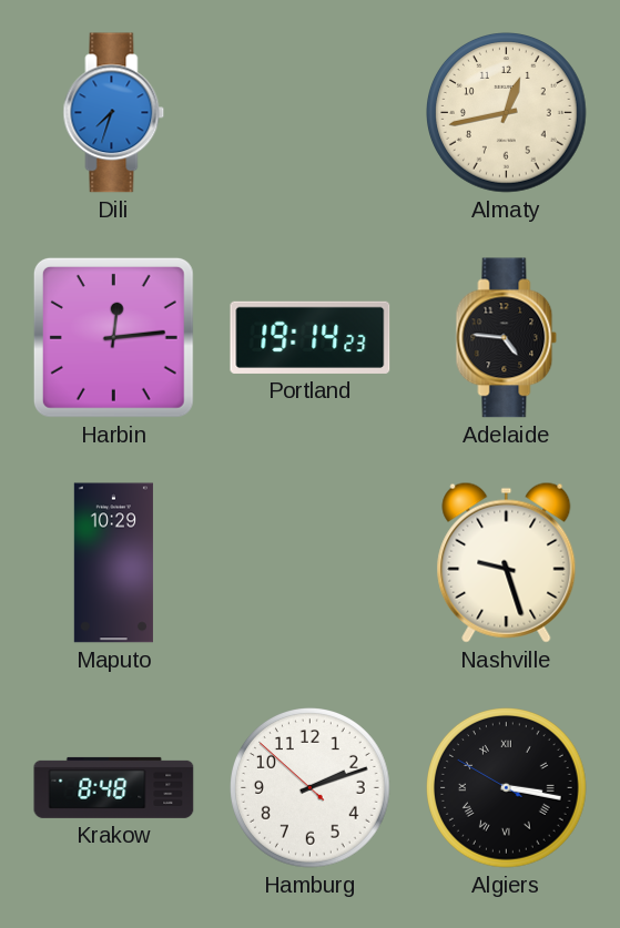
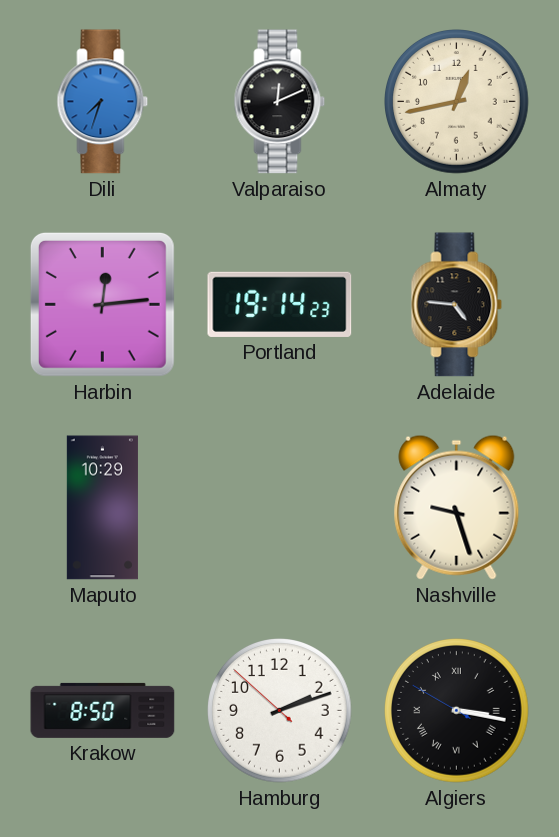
Valparaiso: none -> 12:11 (280, 102)
Krakow: 8:48 -> 8:50 (103, 710)
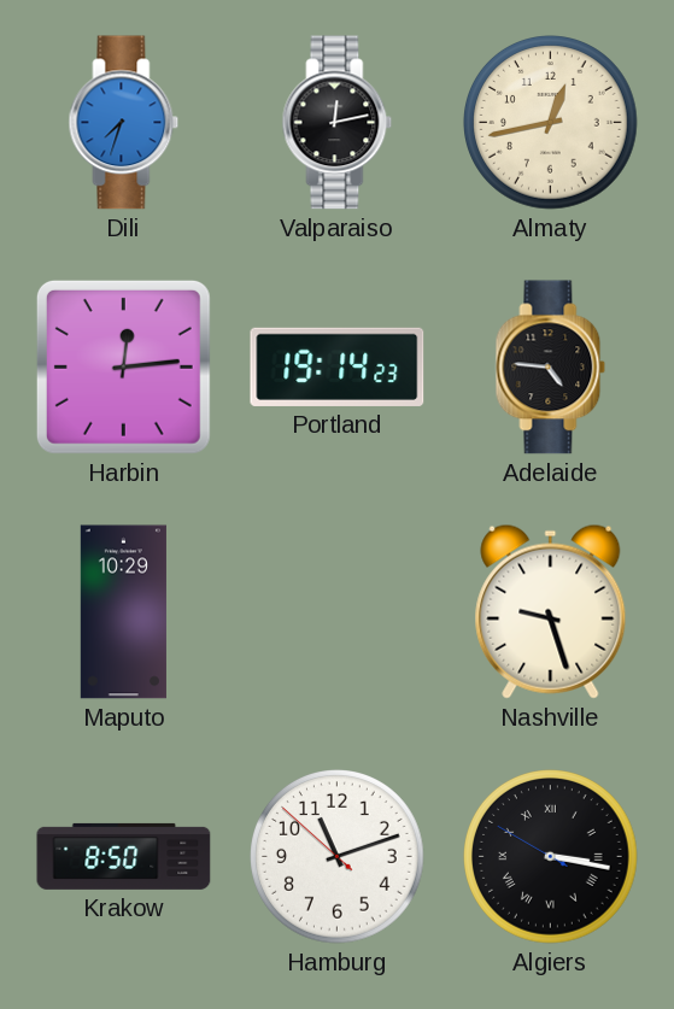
Valparaiso: 12:11 -> 12:13 (338, 123)
Hamburg: 2:11 -> 11:11 (338, 857)
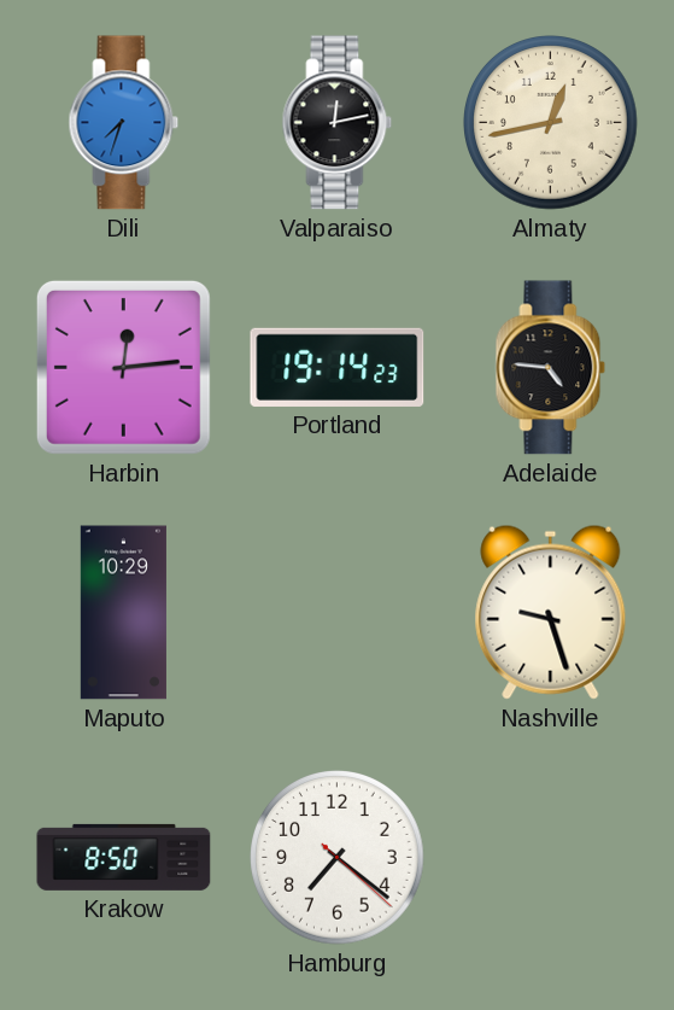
Hamburg: 11:11 -> 7:21 (338, 858)
Algiers: 3:16 -> none (551, 857)
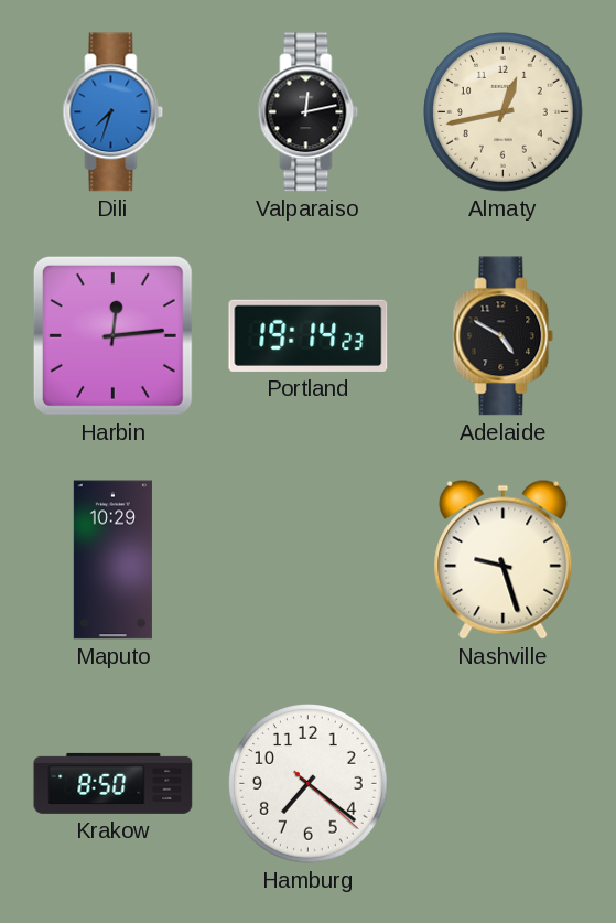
Adelaide: 4:46 -> 4:50 (504, 336)
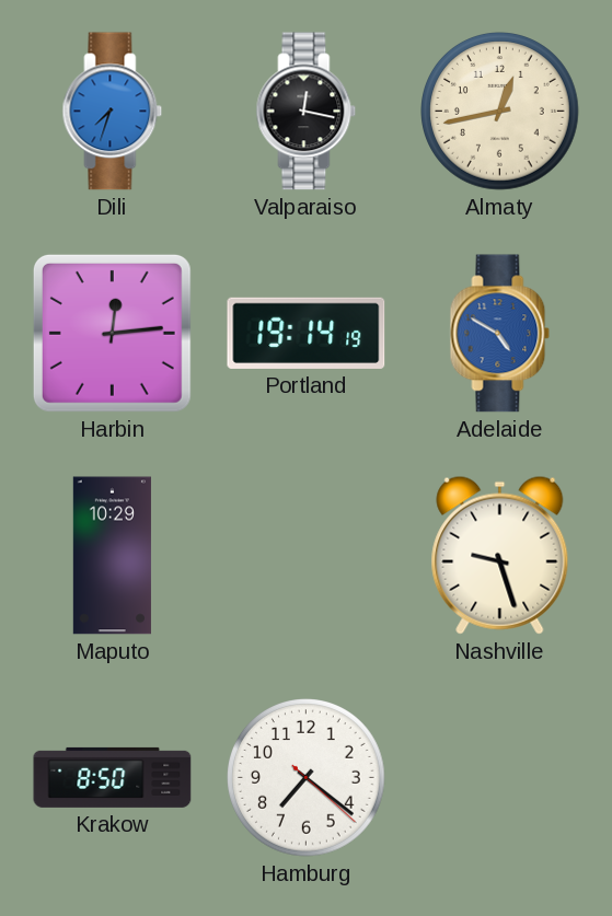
Valparaiso: 12:13 -> 12:17 (307, 112)
Portland: 19:14:23 -> 19:14:19 (307, 333)
Adelaide dial: black -> blue (500, 334)
